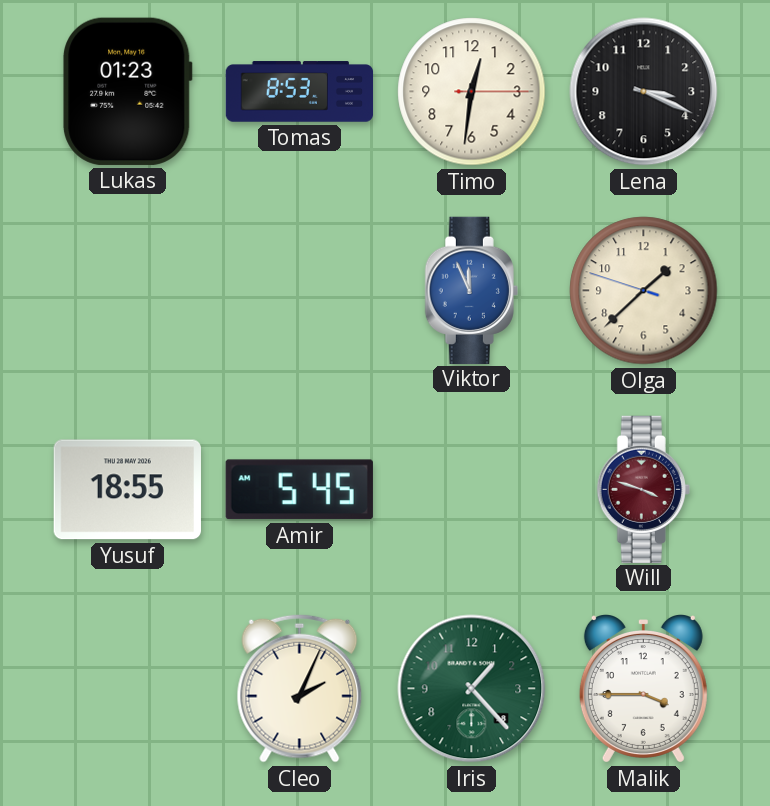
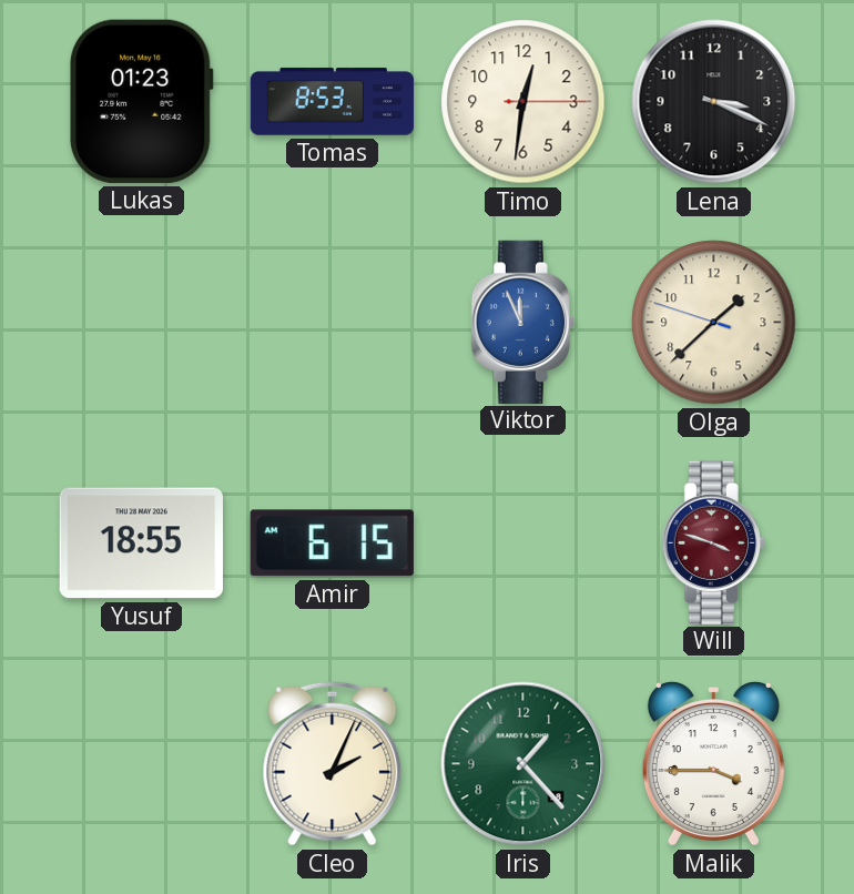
Amir: 5:45 -> 6:15 (332, 543)
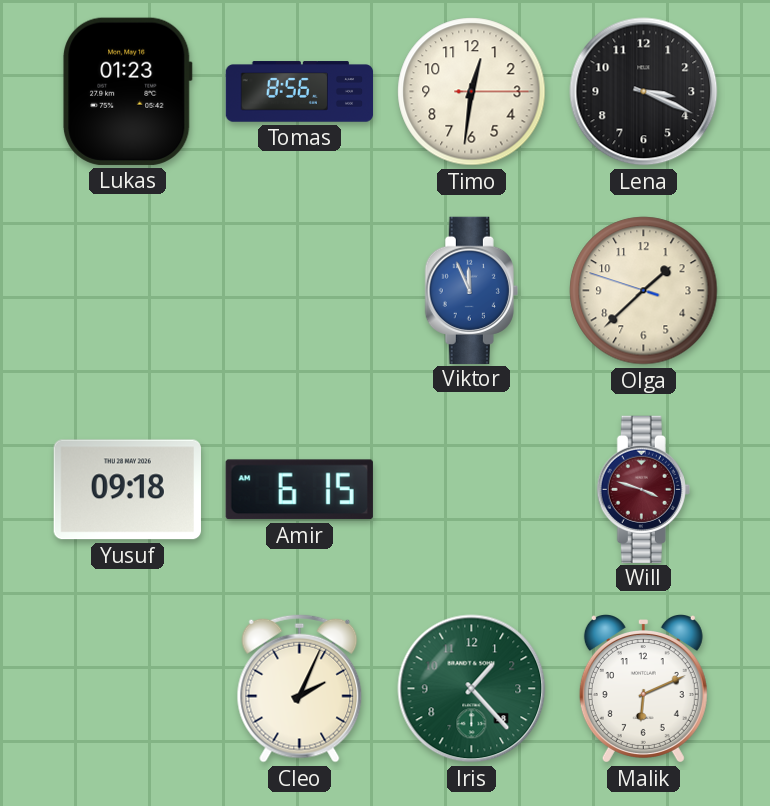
Tomas: 8:53 -> 8:56 (300, 92)
Yusuf: 18:55 -> 09:18 (127, 490)
Malik: 3:45 -> 6:11 (643, 689)
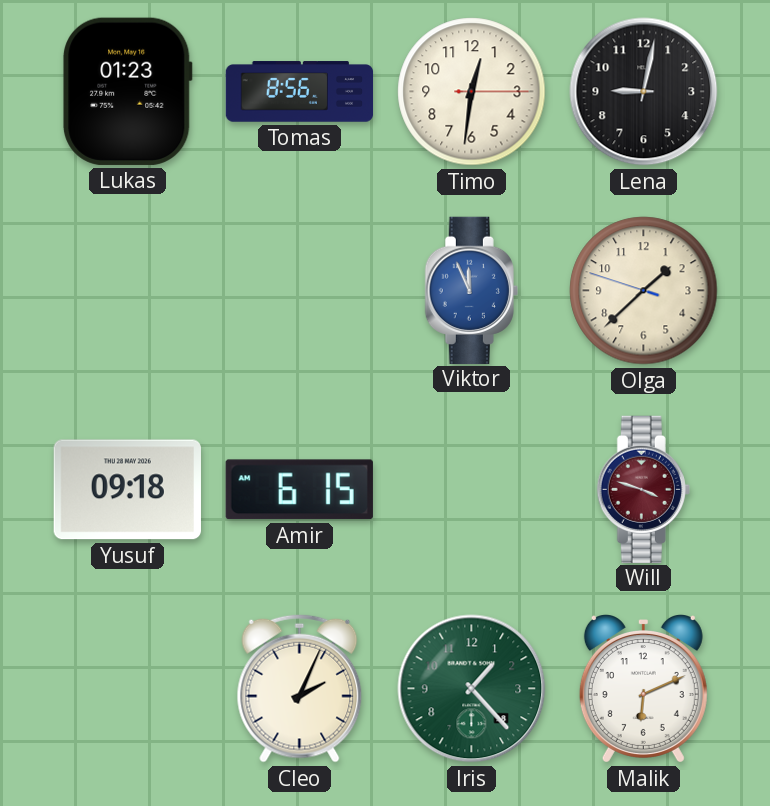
Lena: 3:19 -> 9:02 (644, 92)
